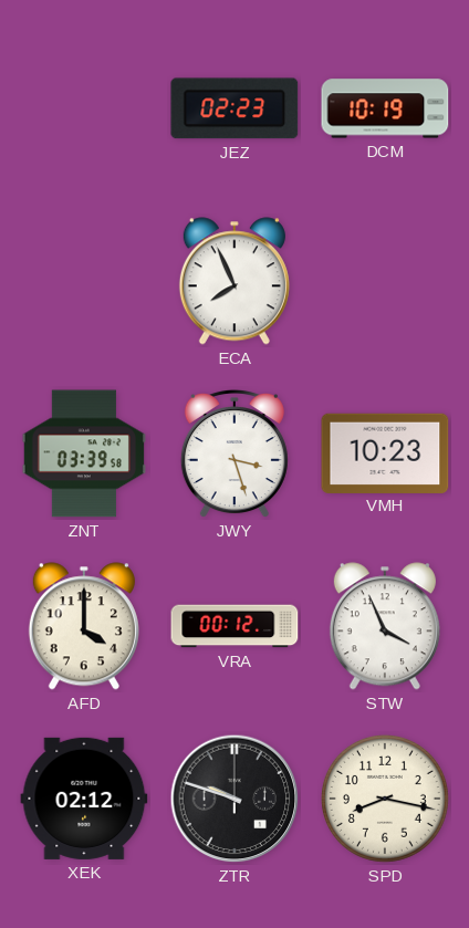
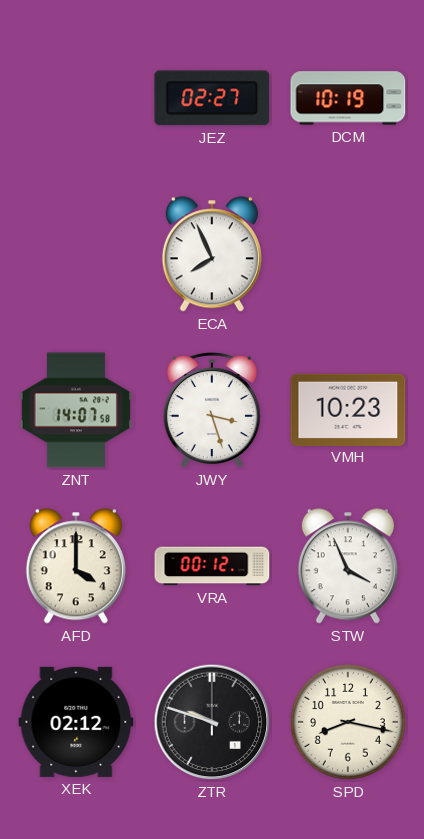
JEZ: 02:23 -> 02:27 (212, 98)
ZNT: 03:39 -> 14:07 (76, 410)
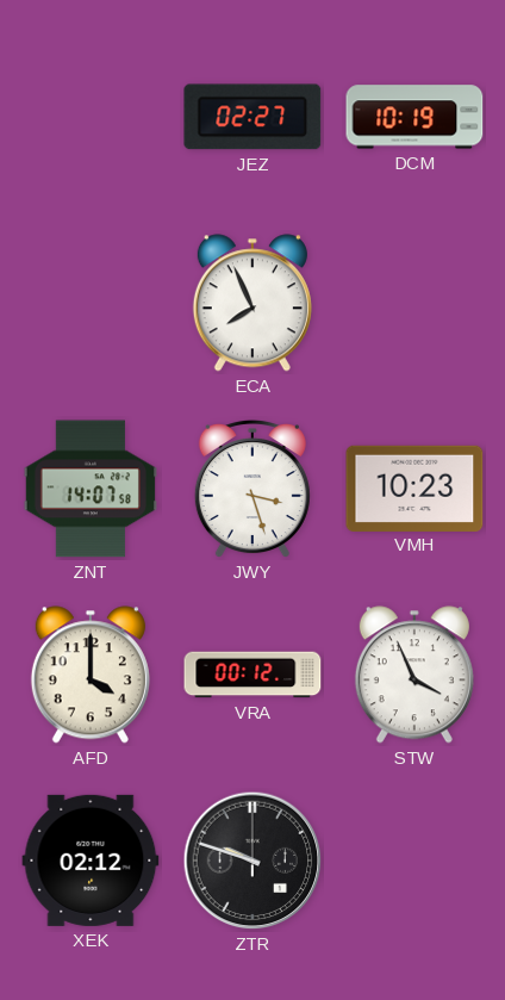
SPD: 8:17 -> none (348, 722)
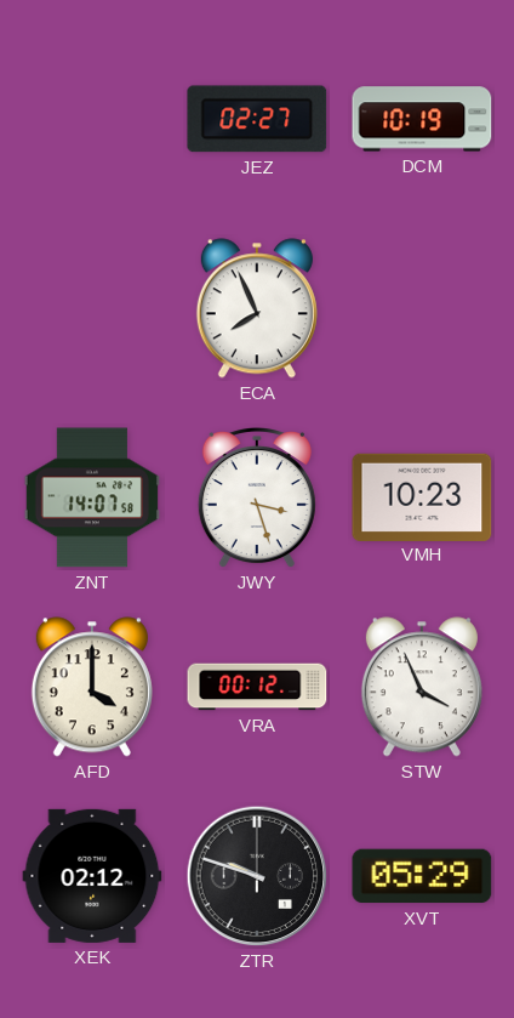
XVT: none -> 05:29 (422, 876)
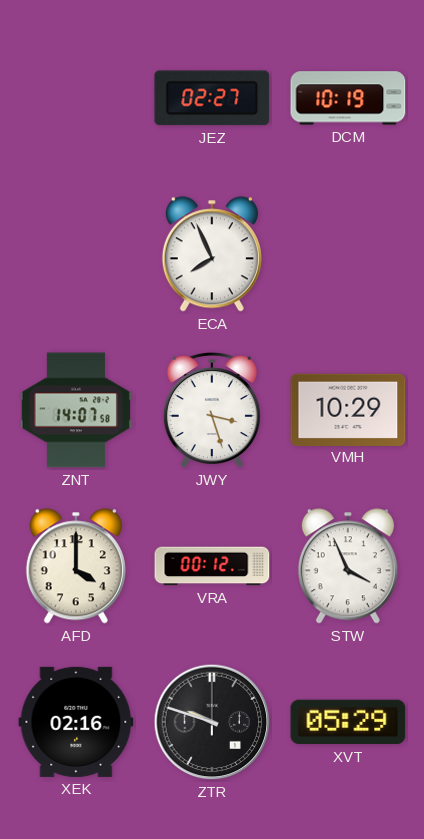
VMH: 10:23 -> 10:29 (348, 409)
XEK: 02:12 -> 02:16 (76, 722)
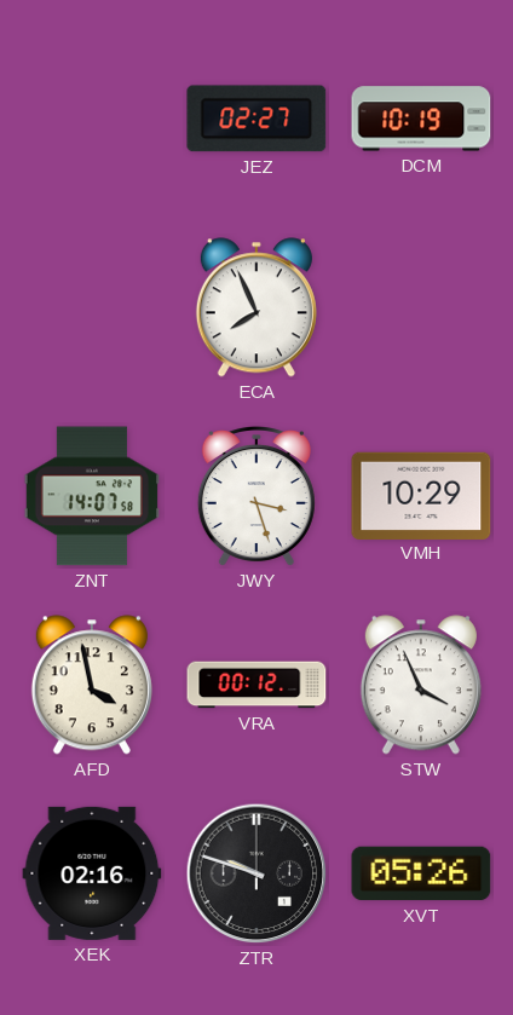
AFD: 4:00 -> 3:58 (92, 685)
XVT: 05:29 -> 05:26 (421, 873)
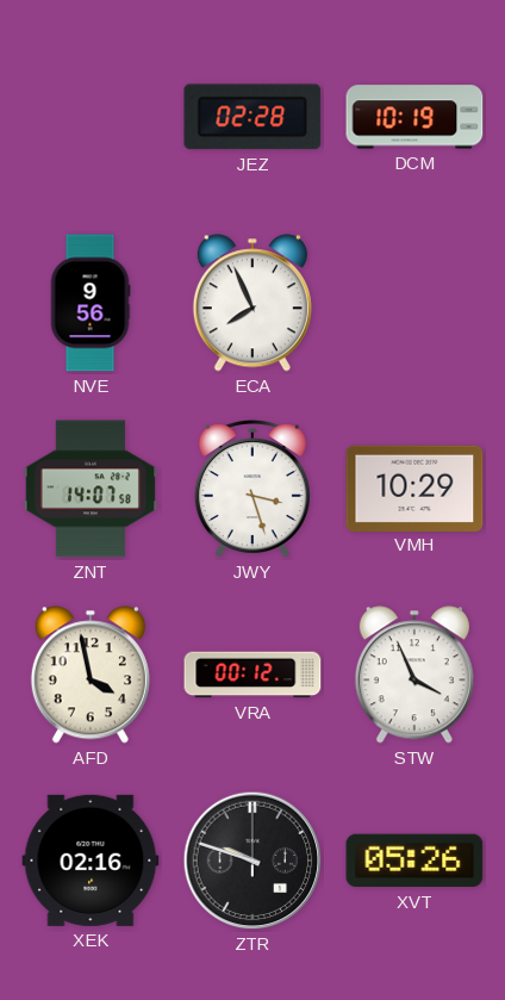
JEZ: 02:27 -> 02:28 (253, 117)
NVE: none -> 9:56 (91, 303)
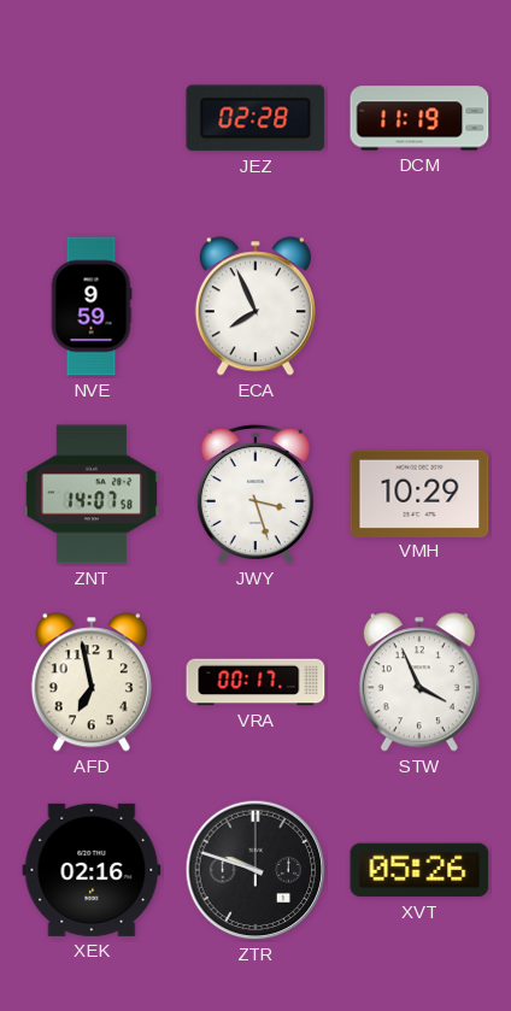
DCM: 10:19 -> 11:19 (419, 118)
NVE: 9:56 -> 9:59 (92, 306)
AFD: 3:58 -> 6:58 (92, 682)
VRA: 00:12 -> 00:17 (255, 682)
